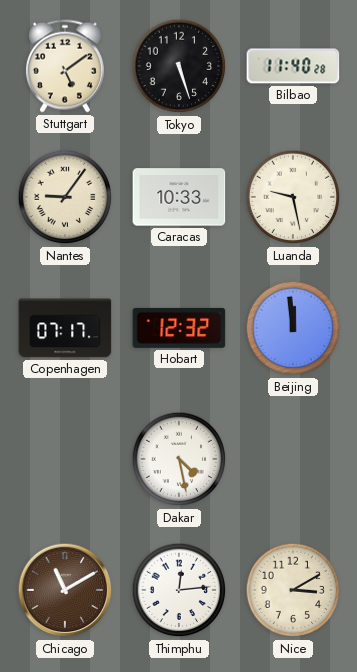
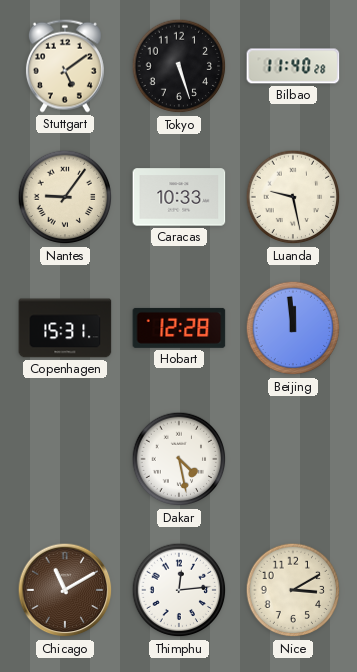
Copenhagen: 07:17 -> 15:31 (65, 328)
Hobart: 12:32 -> 12:28 (179, 328)
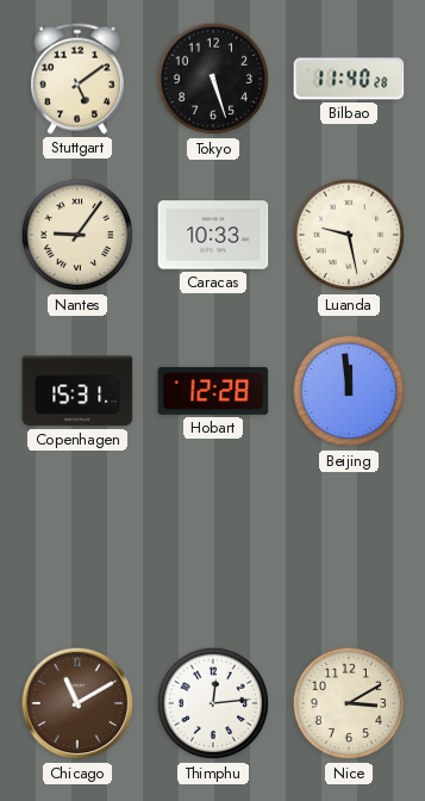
Dakar: 4:28 -> none (179, 459)
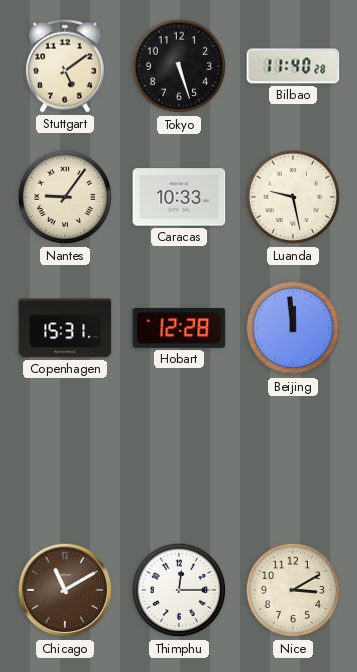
Thimphu: 12:14 -> 12:15 (179, 590)
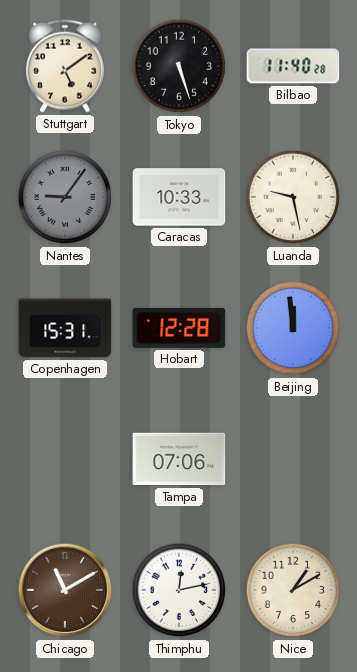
Nantes dial: cream -> grey (65, 197)
Tampa: none -> 07:06 (179, 459)
Thimphu: 12:15 -> 12:13 (179, 590)
Nice: 3:10 -> 1:10 (293, 590)
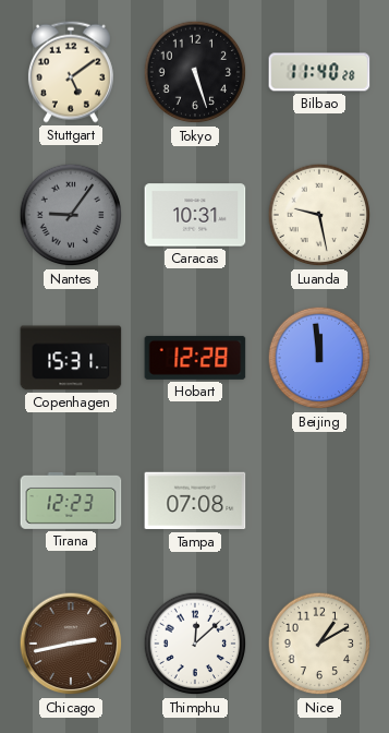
Caracas: 10:33 -> 10:31 (195, 215)
Tirana: none -> 12:23 (71, 501)
Tampa: 07:06 -> 07:08 (195, 501)
Chicago: 11:10 -> 2:43 (71, 644)
Thimphu: 12:13 -> 12:08 (195, 644)
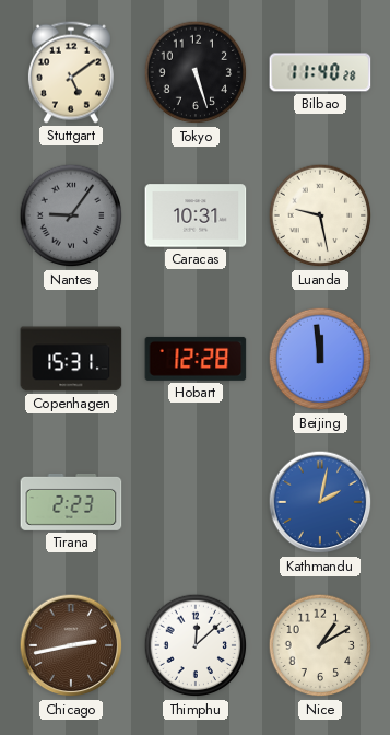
Tirana: 12:23 -> 2:23 (71, 502)
Tampa: 07:08 -> none (195, 501)
Kathmandu: none -> 2:02 (320, 502)
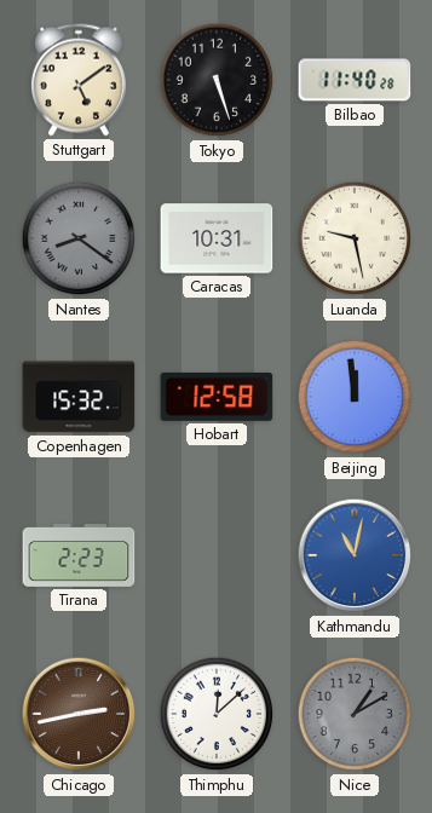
Nantes: 9:06 -> 8:21 (79, 238)
Copenhagen: 15:31 -> 15:32 (79, 397)
Hobart: 12:28 -> 12:58 (217, 397)
Kathmandu: 2:02 -> 11:02 (355, 555)
Nice dial: cream -> grey (355, 714)
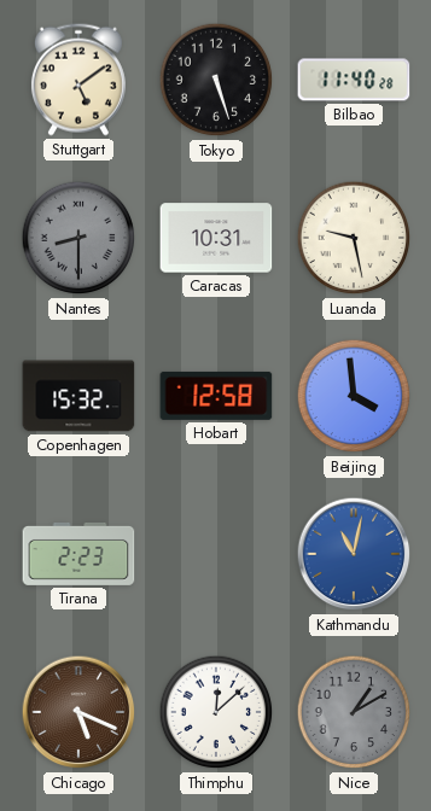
Nantes: 8:21 -> 8:30 (78, 238)
Beijing: 11:59 -> 3:59 (354, 396)
Chicago: 2:43 -> 5:19 (78, 712)
